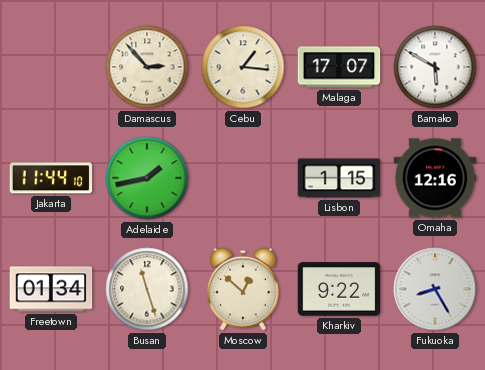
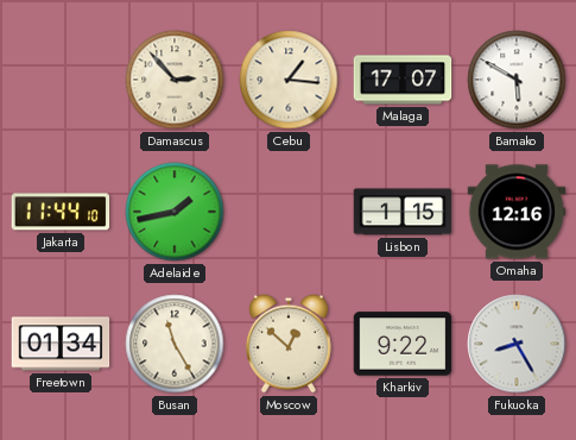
Busan: 11:27 -> 11:25 (175, 344)
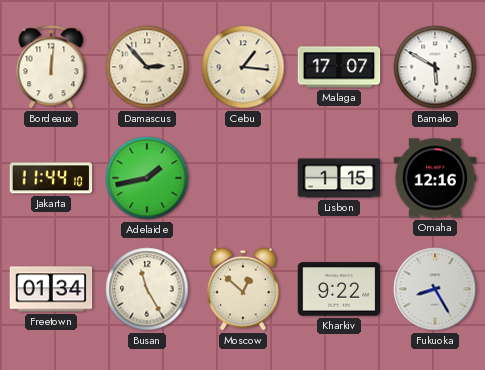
Bordeaux: none -> 12:01 (51, 67)
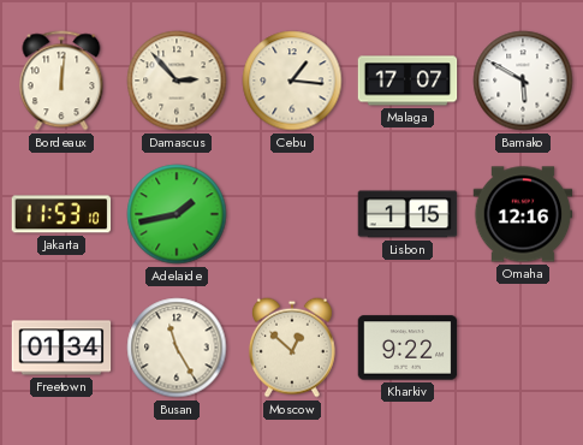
Jakarta: 11:44 -> 11:53 (61, 214)
Fukuoka: 8:25 -> none (435, 289)
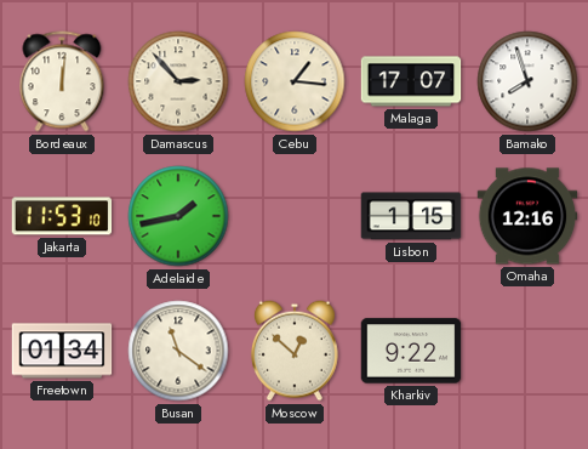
Bamako: 5:50 -> 7:57 (527, 81)
Busan: 11:25 -> 11:21 (178, 351)
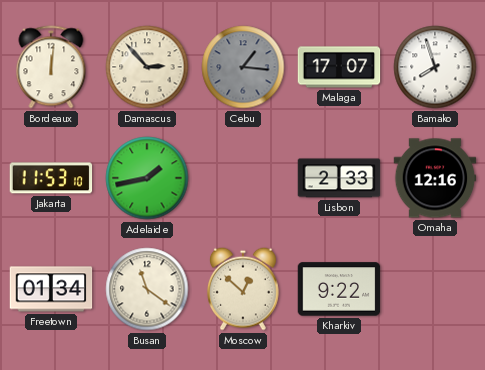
Cebu dial: cream -> grey (243, 67)
Lisbon: 1:15 -> 2:33 (339, 178)
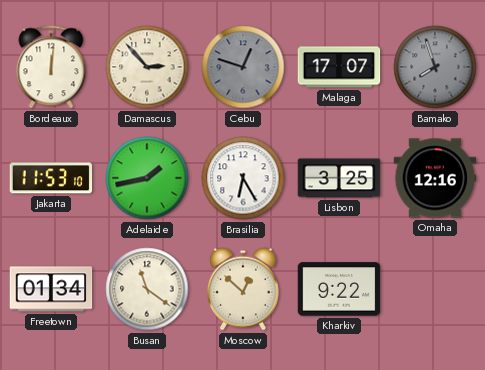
Cebu: 1:16 -> 12:48 (243, 67)
Bamako dial: white -> grey (435, 67)
Brasilia: none -> 6:25 (243, 178)
Lisbon: 2:33 -> 3:25 (339, 178)
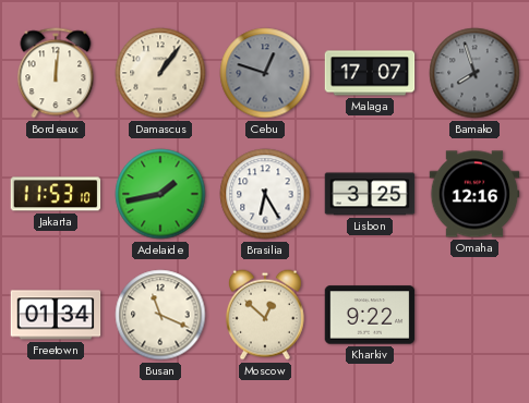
Damascus: 2:53 -> 1:06 (160, 73)
Busan: 11:21 -> 11:19 (160, 315)
